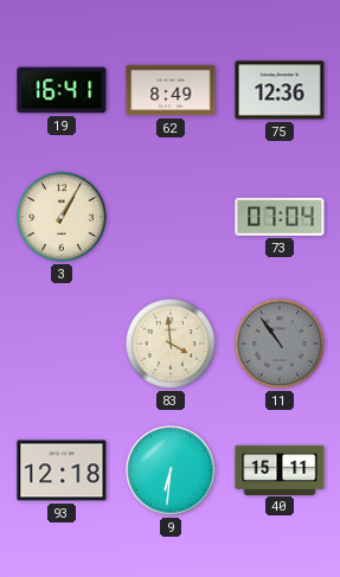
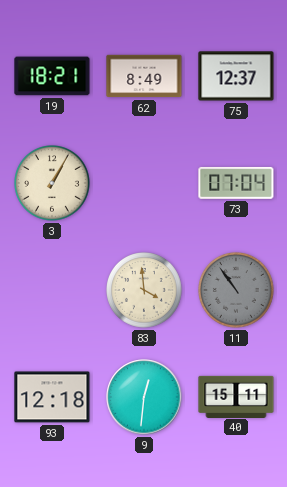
19: 16:41 -> 18:21 (52, 76)
75: 12:36 -> 12:37 (236, 76)
9: 6:31 -> 12:31 (144, 397)
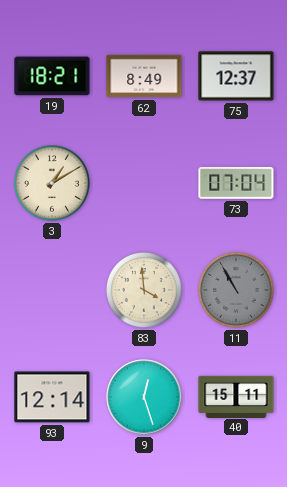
3: 1:05 -> 1:10 (53, 184)
11: 10:54 -> 10:55 (237, 291)
93: 12:18 -> 12:14 (52, 397)
9: 12:31 -> 12:27 (144, 397)
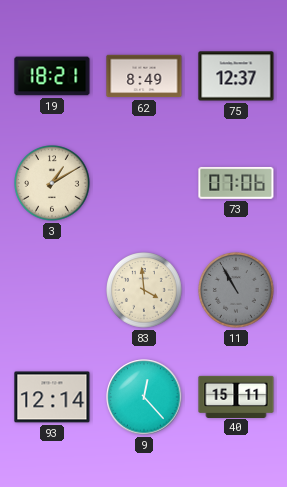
73: 07:04 -> 07:06 (236, 183)
9: 12:27 -> 12:23 (144, 397)
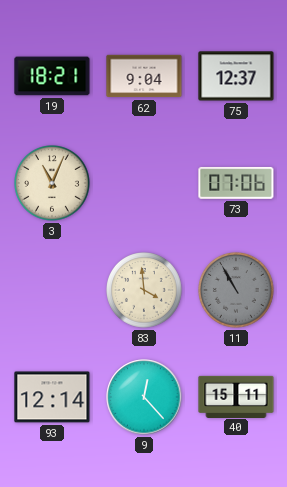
62: 8:49 -> 9:04 (144, 76)
3: 1:10 -> 11:04 (53, 184)
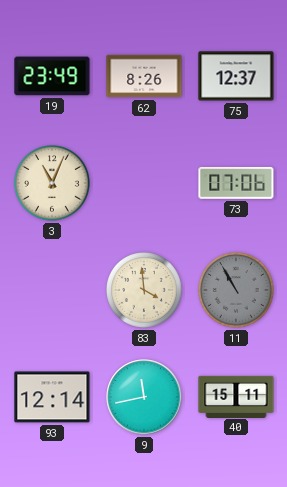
19: 18:21 -> 23:49 (52, 76)
62: 9:04 -> 8:26 (144, 76)
9: 12:23 -> 11:43 (144, 397)
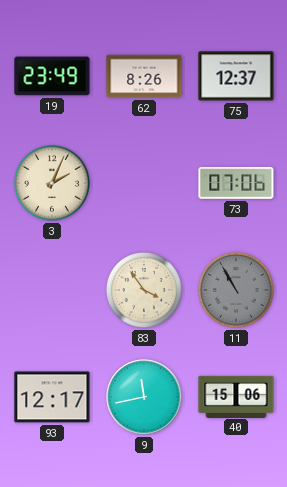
3: 11:04 -> 2:04 (53, 184)
83: 3:59 -> 3:54 (145, 291)
93: 12:14 -> 12:17 (52, 397)
40: 15:11 -> 15:06 (236, 396)
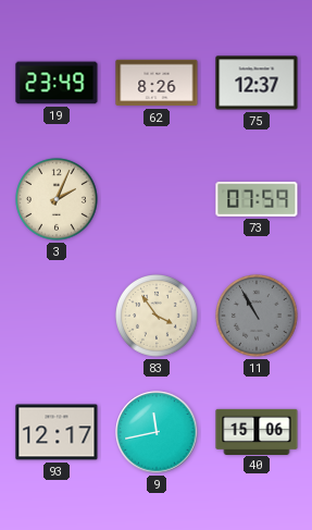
73: 07:06 -> 07:59 (257, 199)
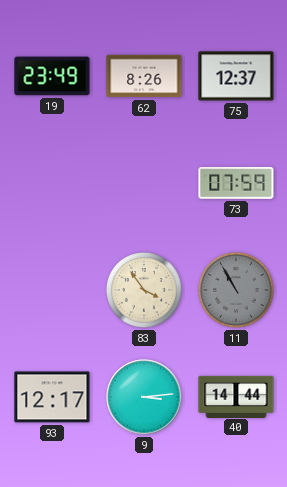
3: 2:04 -> none (58, 200)
9: 11:43 -> 3:14 (144, 397)
40: 15:06 -> 14:44 (236, 396)
